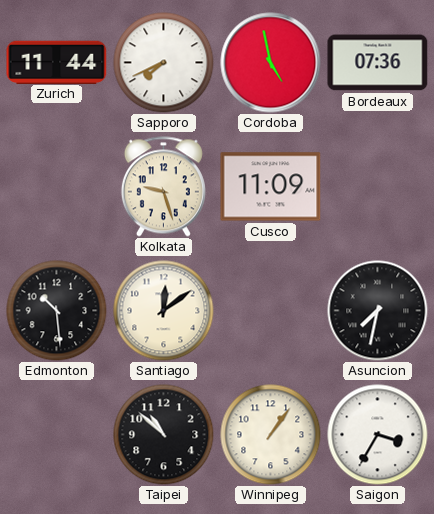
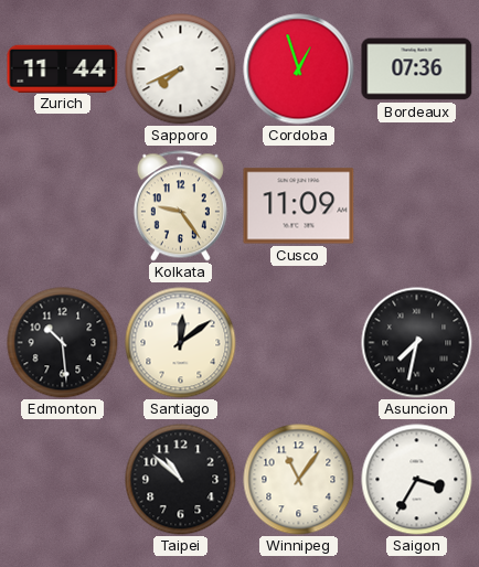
Cordoba: 4:58 -> 12:57 (299, 69)
Kolkata: 9:27 -> 9:24 (180, 206)
Winnipeg: 1:06 -> 11:06 (299, 480)
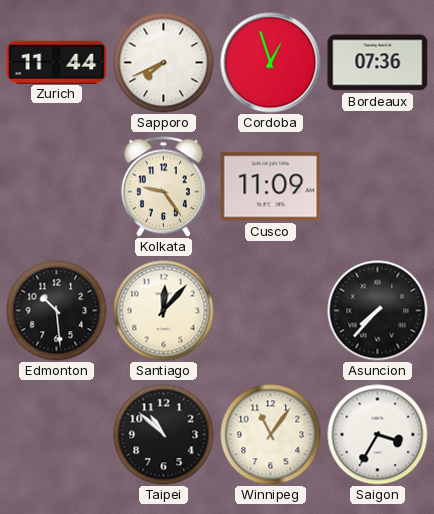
Santiago: 12:09 -> 12:07 (164, 311)
Asuncion: 7:32 -> 7:37 (378, 311)
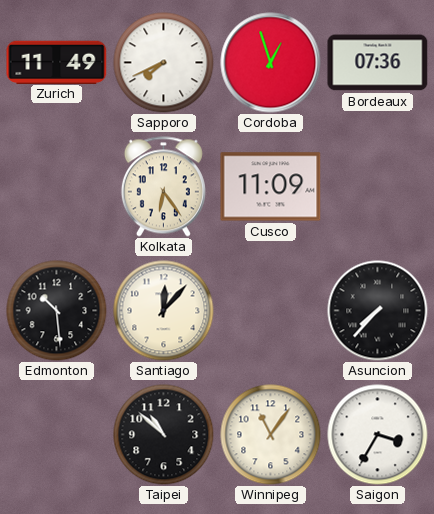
Zurich: 11:44 -> 11:49 (57, 62)
Kolkata: 9:24 -> 6:24 (163, 187)
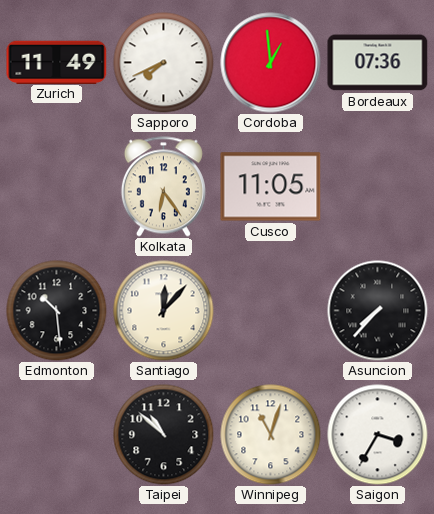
Cordoba: 12:57 -> 12:59 (271, 63)
Cusco: 11:09 -> 11:05 (271, 187)
Winnipeg: 11:06 -> 11:03 (271, 435)
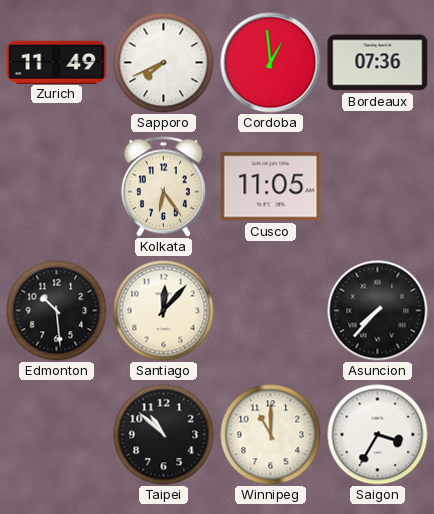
Winnipeg: 11:03 -> 11:00 (271, 435)
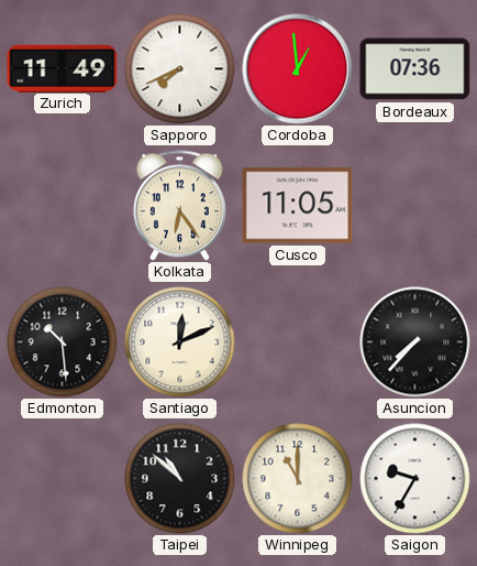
Santiago: 12:07 -> 12:11 (180, 342)
Saigon: 3:35 -> 9:35 (415, 479)
